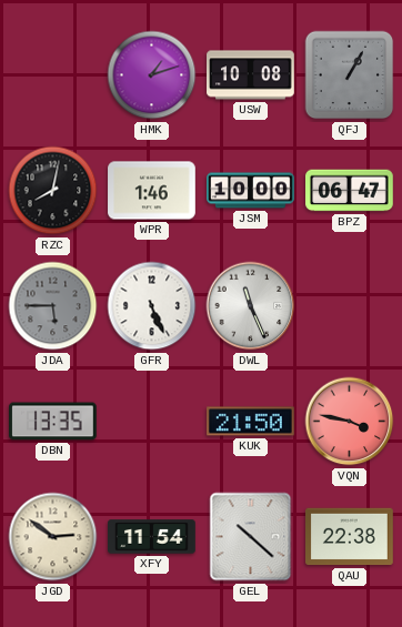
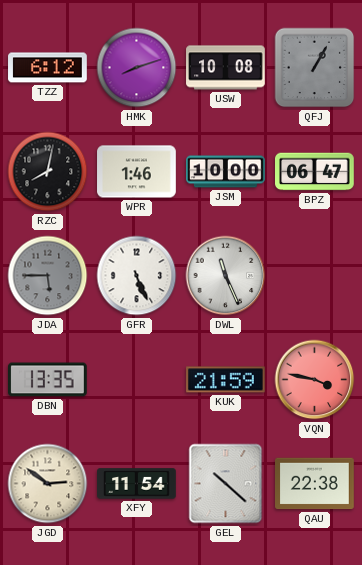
TZZ: none -> 6:12 (48, 68)
HMK: 1:12 -> 8:12 (137, 68)
KUK: 21:50 -> 21:59 (226, 380)
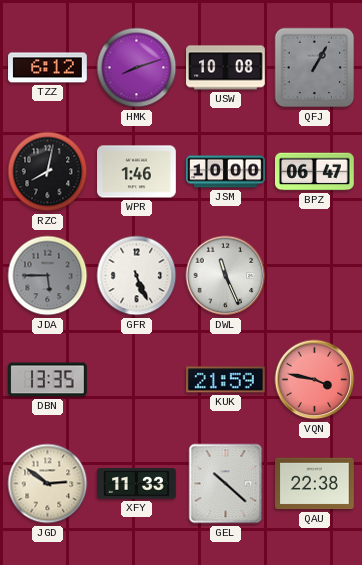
XFY: 11:54 -> 11:33 (137, 484)
